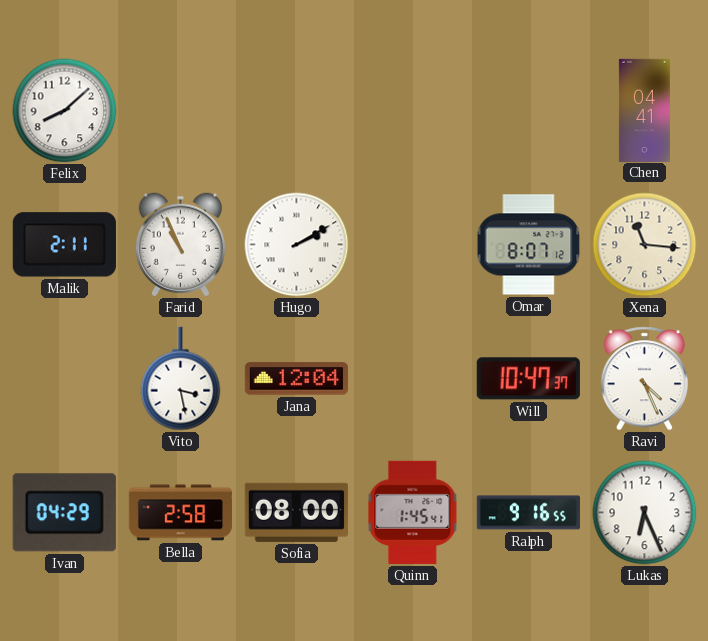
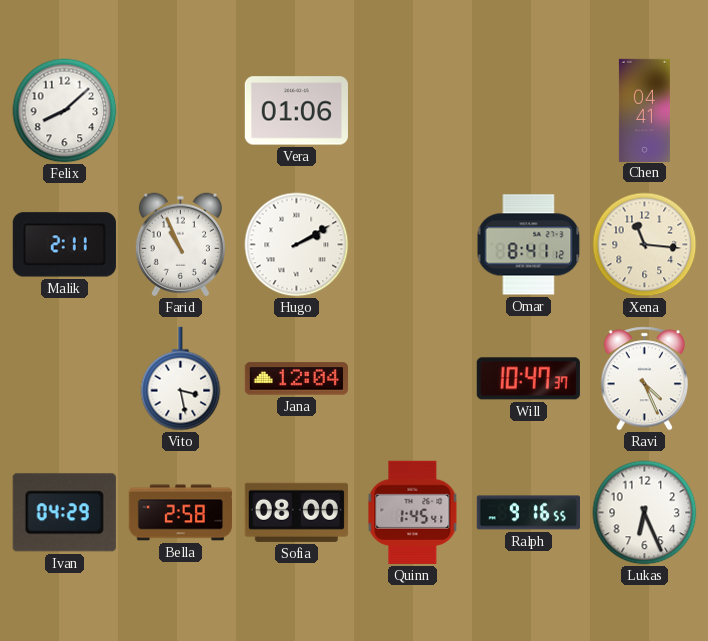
Vera: none -> 01:06 (296, 111)
Omar: 8:07 -> 8:41 (529, 245)
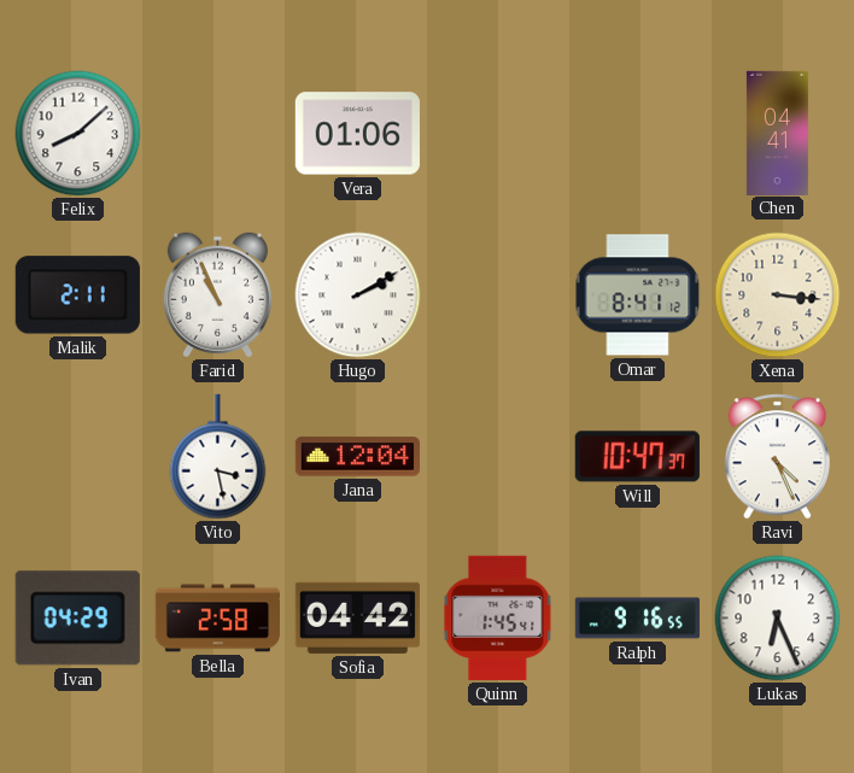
Xena: 11:16 -> 3:16 (778, 295)
Sofia: 08:00 -> 04:42 (357, 617)
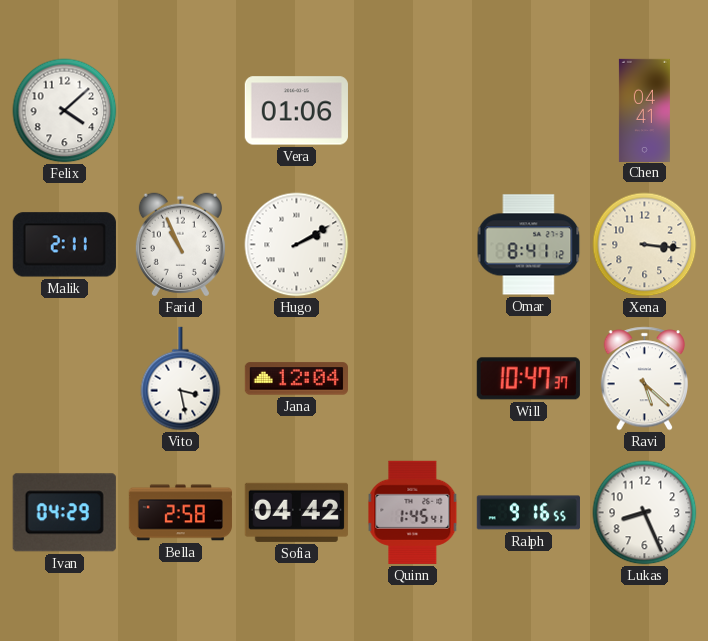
Felix: 8:08 -> 4:08 (65, 111)
Ravi: 4:26 -> 5:22 (644, 379)
Lukas: 6:26 -> 8:26 (645, 513)
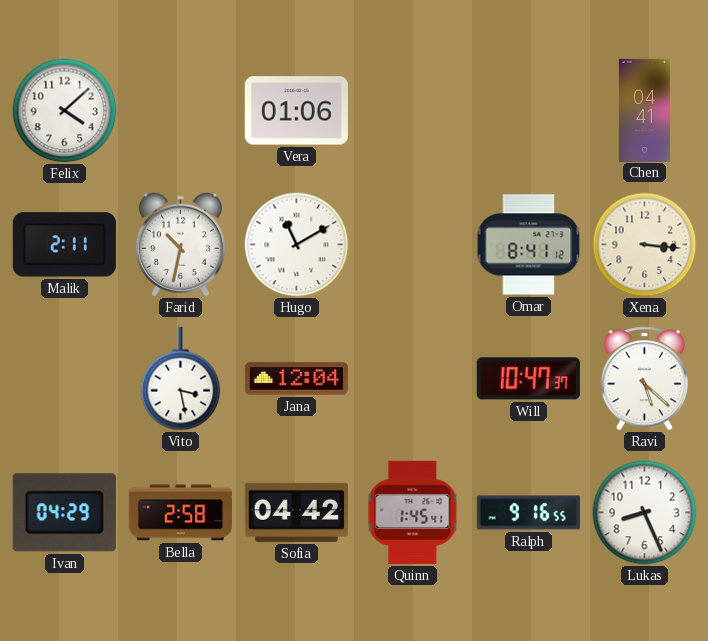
Farid: 10:56 -> 10:32 (180, 245)
Hugo: 2:10 -> 11:10 (297, 245)
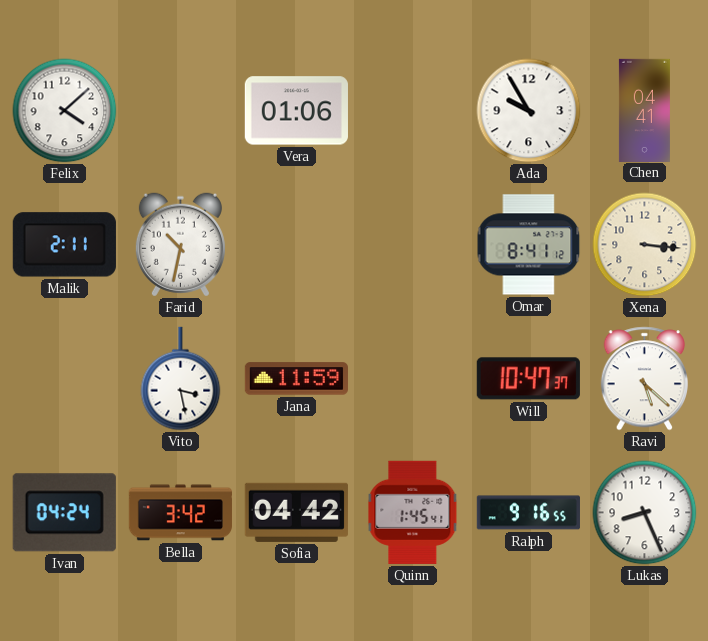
Ada: none -> 9:55 (529, 111)
Hugo: 11:10 -> none (297, 245)
Jana: 12:04 -> 11:59 (296, 379)
Ivan: 04:29 -> 04:24 (64, 513)
Bella: 2:58 -> 3:42 (180, 513)
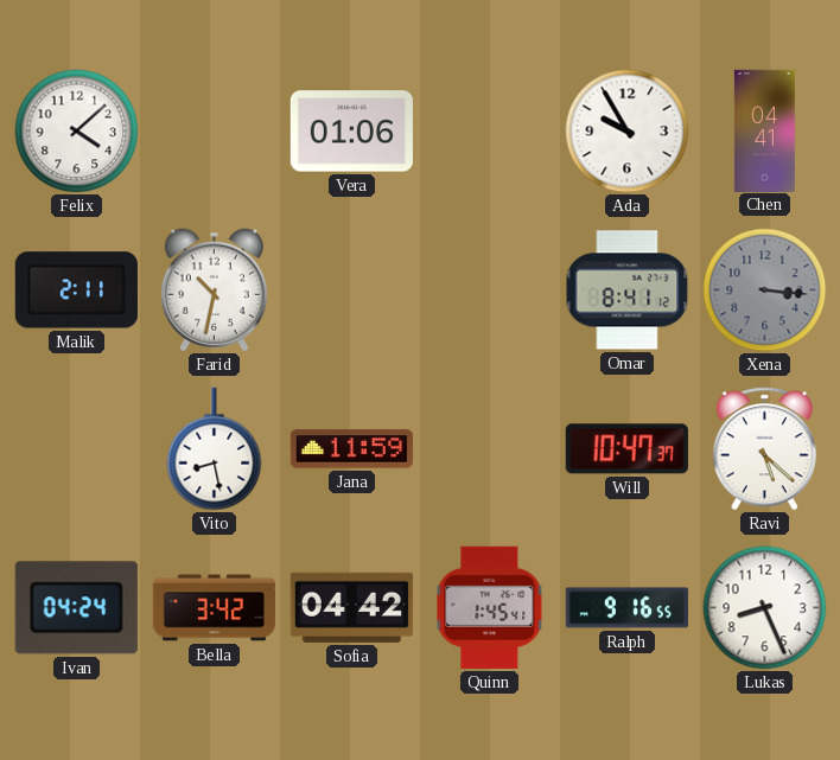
Xena dial: cream -> grey (765, 290)
Vito: 3:28 -> 8:28 (215, 449)
